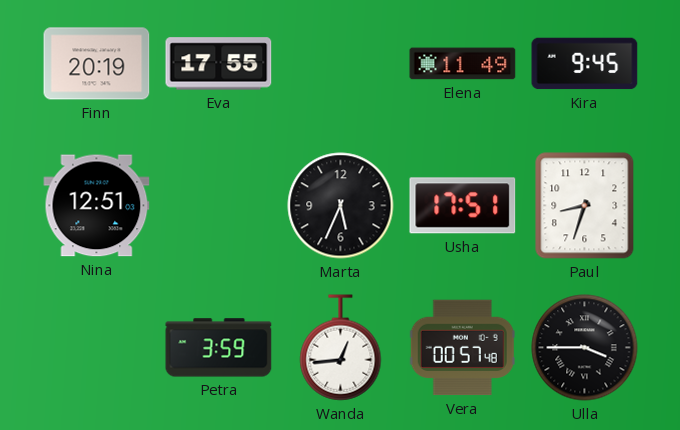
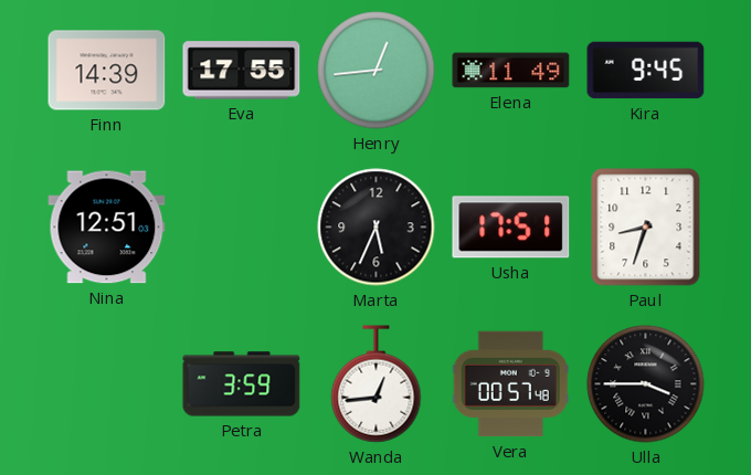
Finn: 20:19 -> 14:39 (107, 71)
Henry: none -> 12:44 (377, 71)
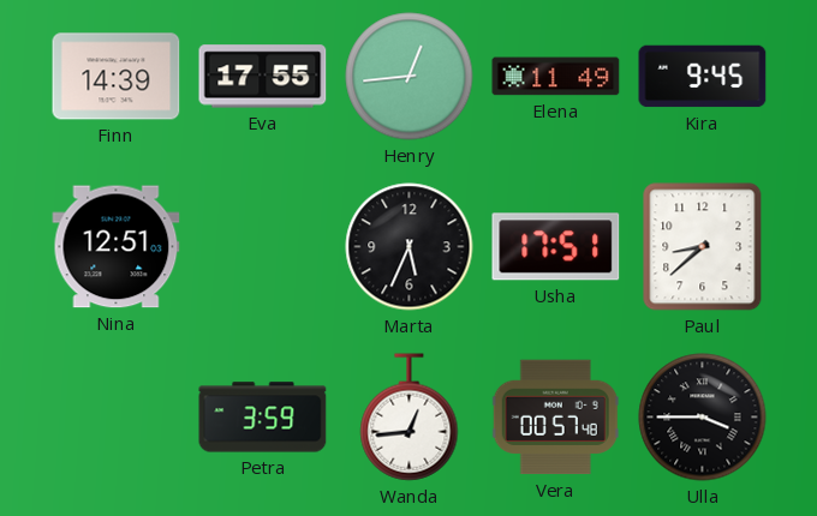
Paul: 8:33 -> 8:38 (703, 247)
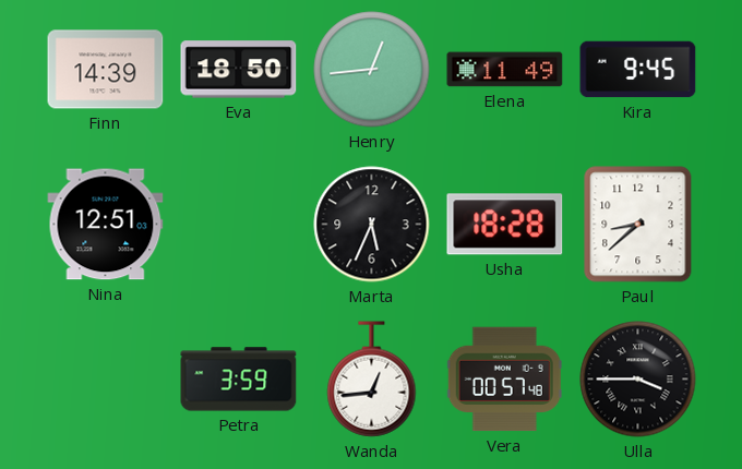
Eva: 17:55 -> 18:50 (239, 70)
Usha: 17:51 -> 18:28 (505, 225)
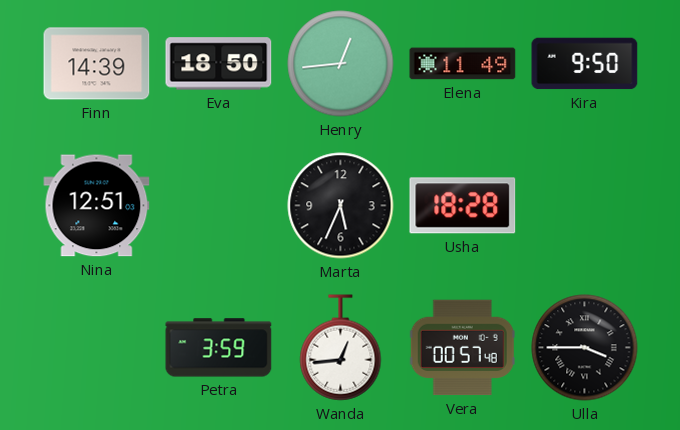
Kira: 9:45 -> 9:50 (585, 64)
Paul: 8:38 -> none (638, 225)
